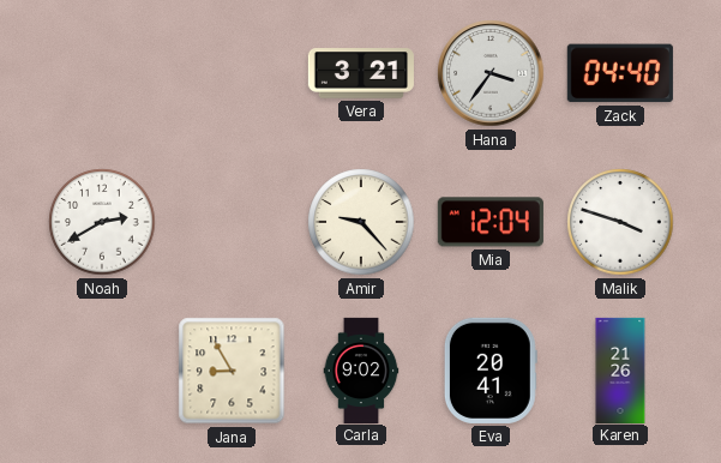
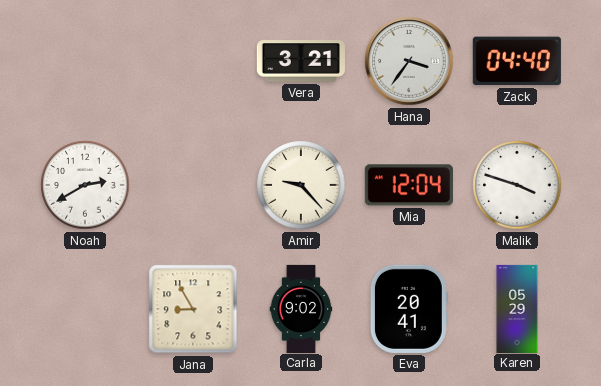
Karen: 21:26 -> 05:29 (517, 308)
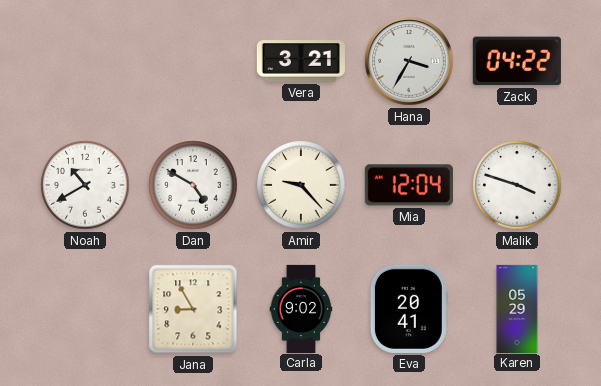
Hana: 3:36 -> 3:35 (409, 61)
Zack: 04:40 -> 04:22 (517, 61)
Noah: 2:40 -> 10:40 (85, 185)
Dan: none -> 4:50 (193, 185)
